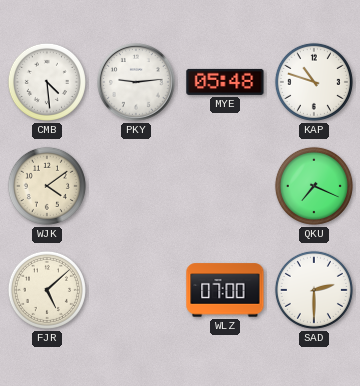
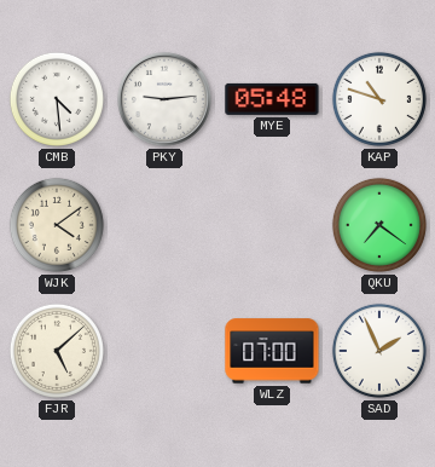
QKU: 7:19 -> 7:21 (379, 225)
SAD: 2:30 -> 1:56 (379, 351)
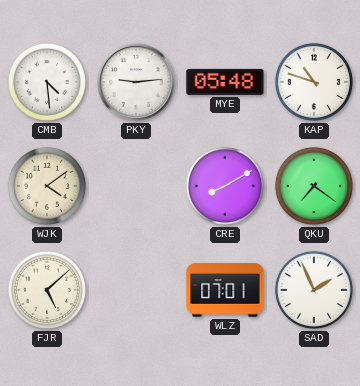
CRE: none -> 8:10 (225, 186)
WLZ: 07:00 -> 07:01 (225, 290)
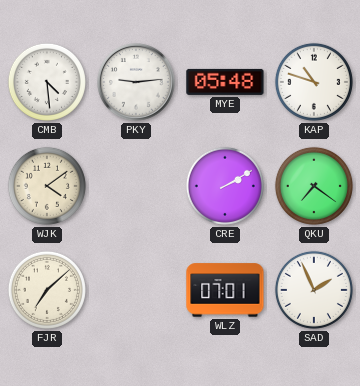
CRE: 8:10 -> 2:10 (225, 186)
FJR: 5:08 -> 7:08 (47, 290)
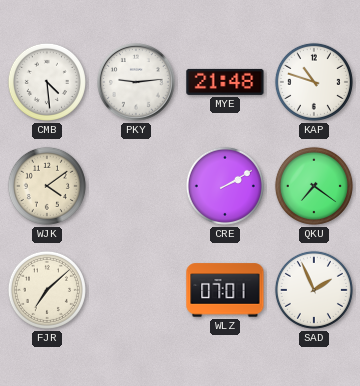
MYE: 05:48 -> 21:48 (225, 82)
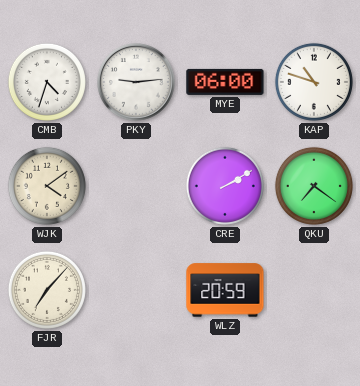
CMB: 4:29 -> 4:33 (47, 82)
MYE: 21:48 -> 06:00 (225, 82)
FJR: 7:08 -> 7:07 (47, 290)
WLZ: 07:01 -> 20:59 (225, 290)
SAD: 1:56 -> none (314, 290)
